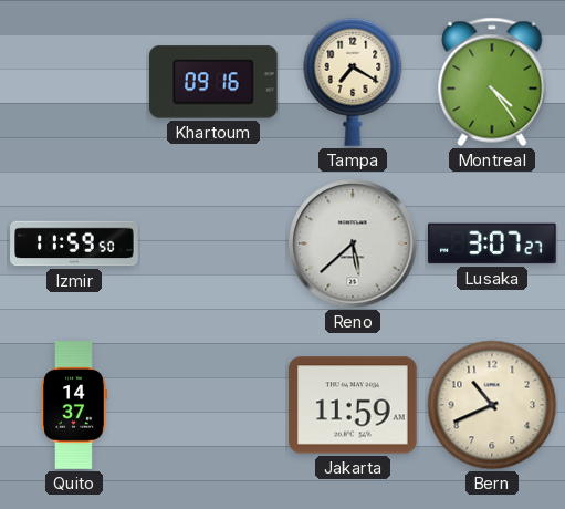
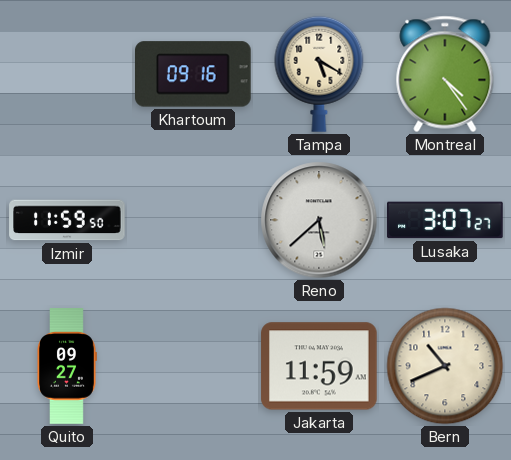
Tampa: 7:20 -> 5:20 (319, 74)
Quito: 14:37 -> 09:27 (67, 366)
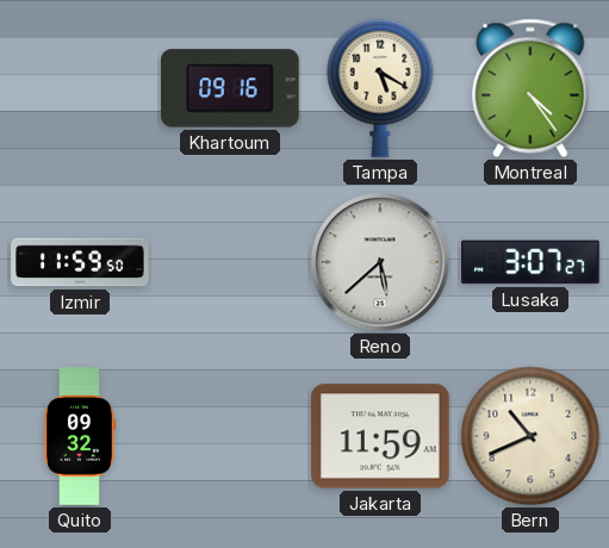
Quito: 09:27 -> 09:32 (80, 436)
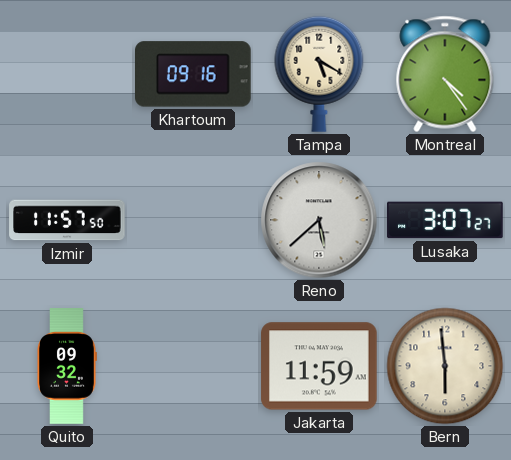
Izmir: 11:59 -> 11:57 (67, 220)
Bern: 10:41 -> 5:59 (445, 366)
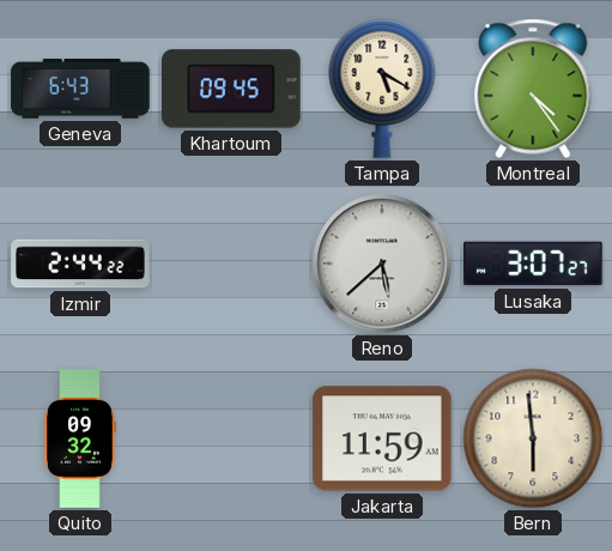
Geneva: none -> 6:43 (80, 89)
Khartoum: 09:16 -> 09:45 (232, 89)
Izmir: 11:57 -> 2:44 (80, 264)
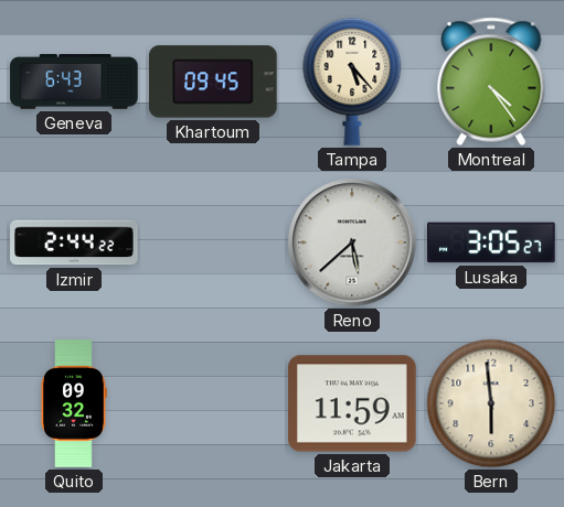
Tampa: 5:20 -> 5:23 (352, 82)
Lusaka: 3:07 -> 3:05 (491, 242)
